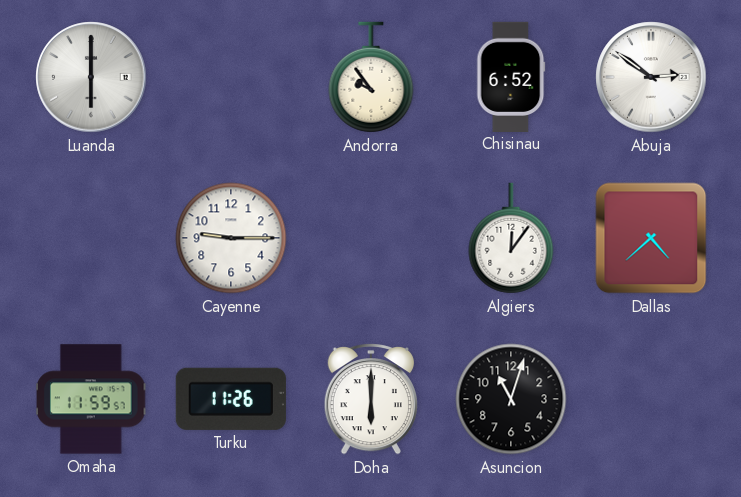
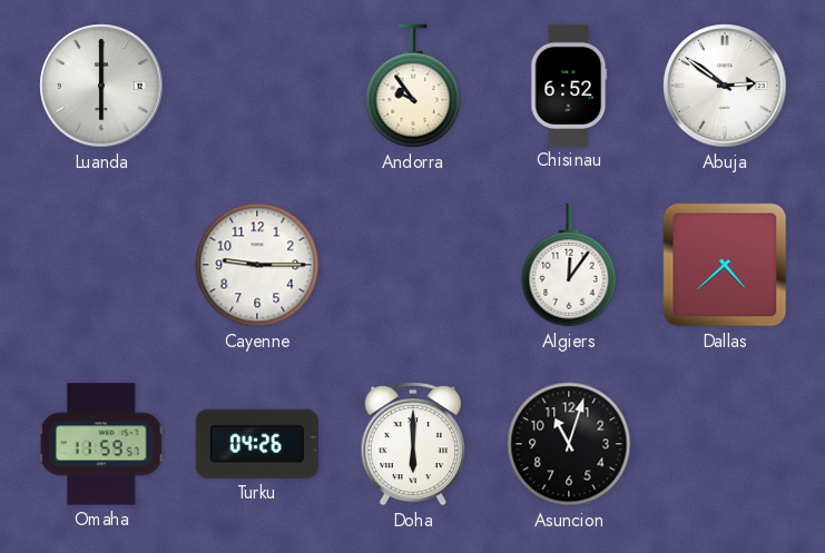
Turku: 11:26 -> 04:26 (257, 444)
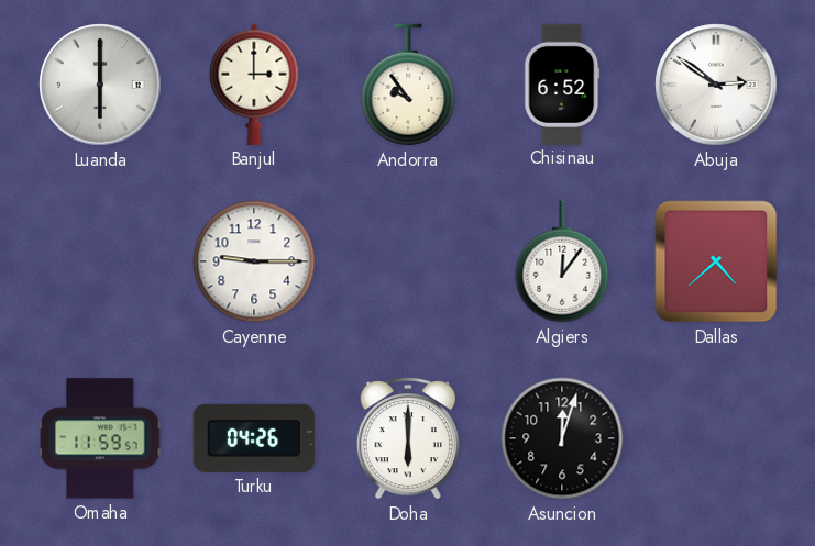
Banjul: none -> 3:00 (254, 85)
Asuncion: 11:03 -> 12:03 (562, 438)
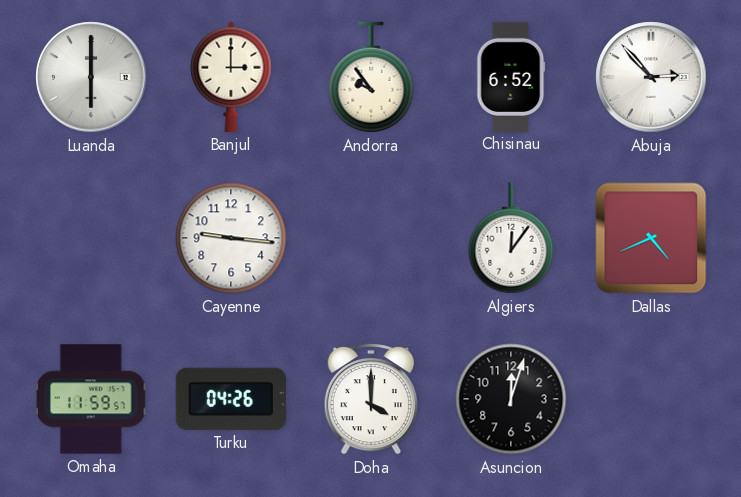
Abuja: 2:51 -> 2:53 (651, 77)
Cayenne: 9:15 -> 9:16 (231, 238)
Dallas: 4:38 -> 4:41 (651, 238)
Doha: 6:00 -> 4:00 (371, 400)
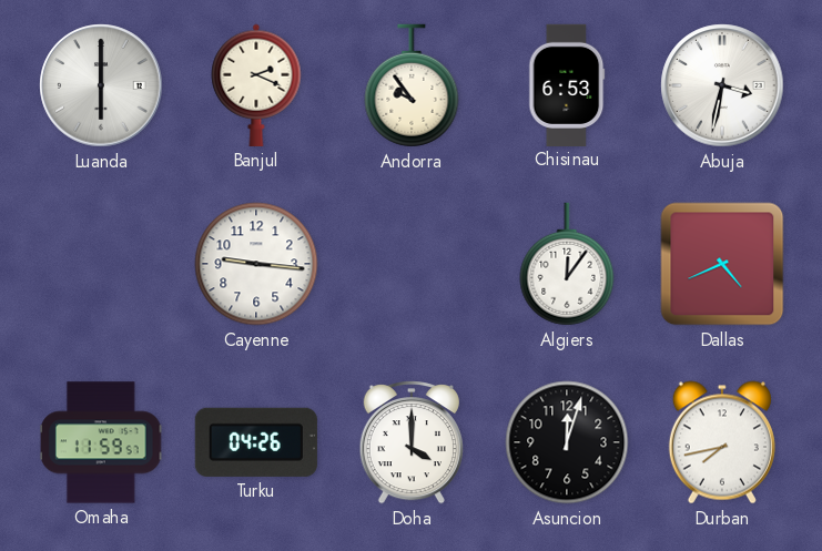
Banjul: 3:00 -> 2:19 (256, 85)
Chisinau: 6:52 -> 6:53 (567, 84)
Abuja: 2:53 -> 3:32 (722, 85)
Durban: none -> 7:43 (722, 442)
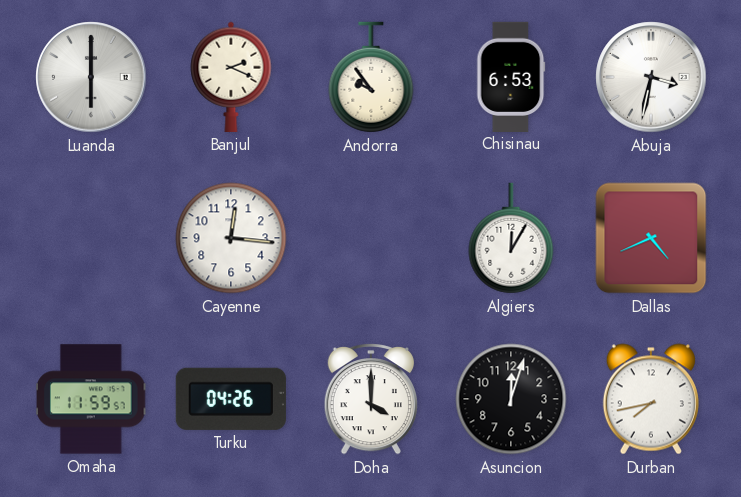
Cayenne: 9:16 -> 12:16 (231, 238)
Algiers: 12:06 -> 12:05 (511, 238)
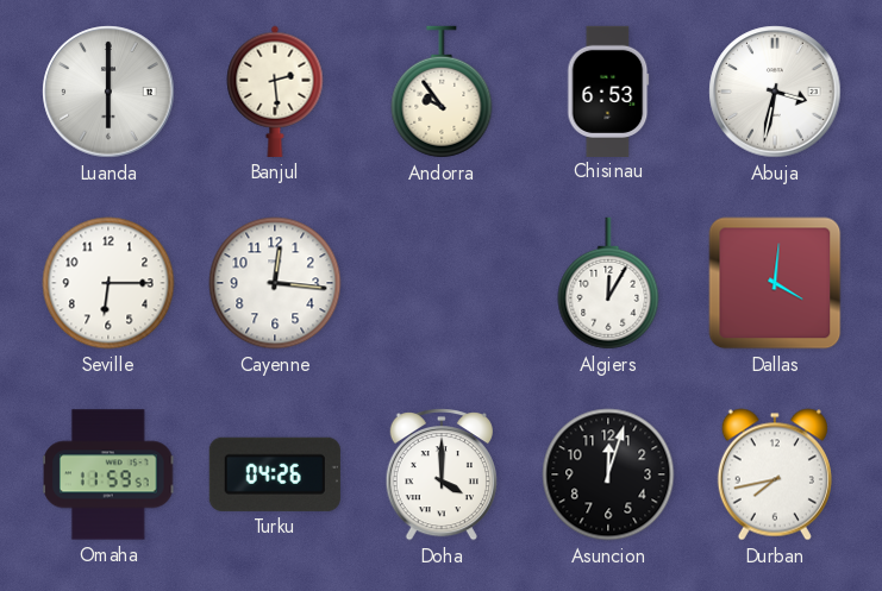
Banjul: 2:19 -> 2:29 (275, 92)
Seville: none -> 6:15 (108, 283)
Dallas: 4:41 -> 4:01 (775, 283)
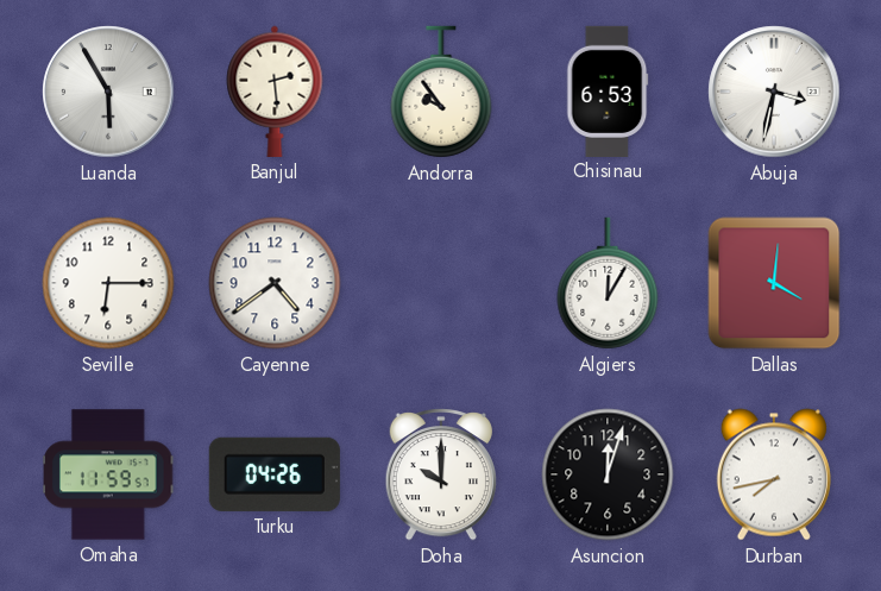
Luanda: 6:00 -> 5:55 (108, 92)
Cayenne: 12:16 -> 4:39 (275, 283)
Doha: 4:00 -> 10:00 (441, 476)
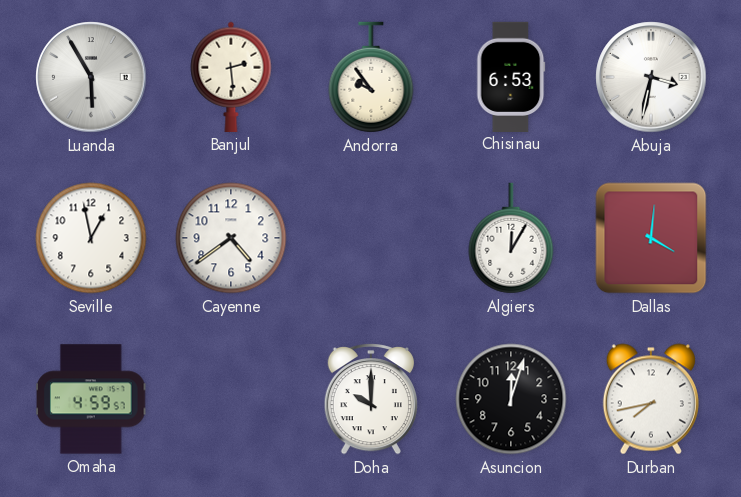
Seville: 6:15 -> 12:58 (91, 238)
Omaha: 11:59 -> 4:59 (92, 399)
Turku: 04:26 -> none (275, 474)
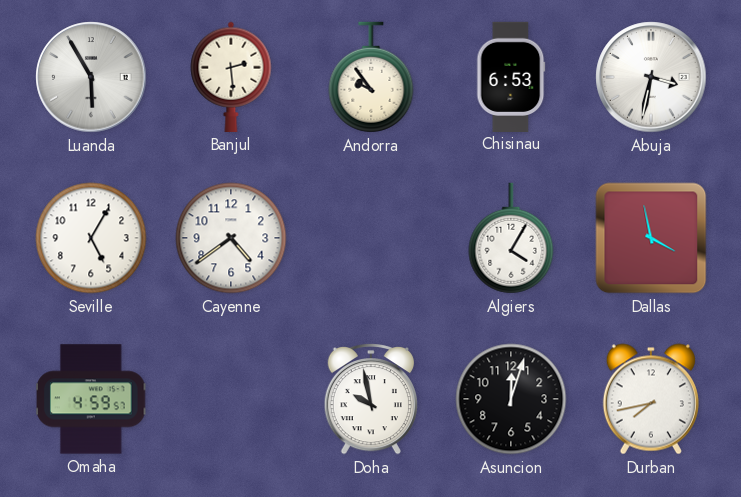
Seville: 12:58 -> 5:05 (91, 238)
Algiers: 12:05 -> 4:05 (511, 238)
Dallas: 4:01 -> 3:58 (651, 238)
Doha: 10:00 -> 9:58 (371, 400)
